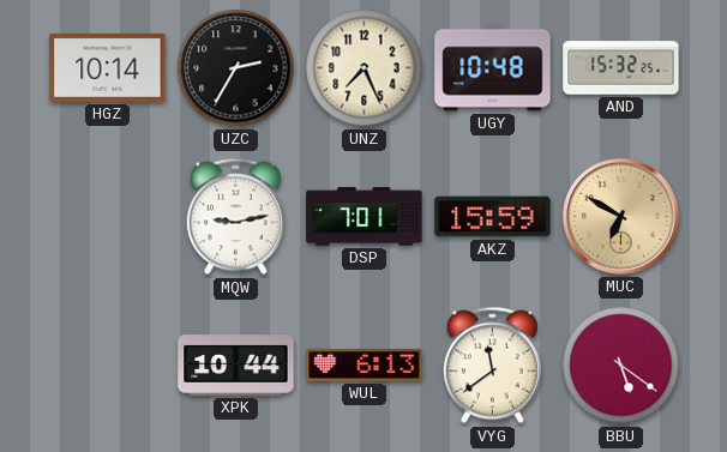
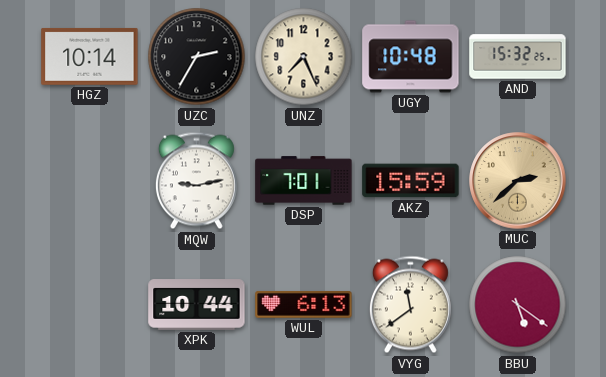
MUC: 6:50 -> 2:38 (518, 181)
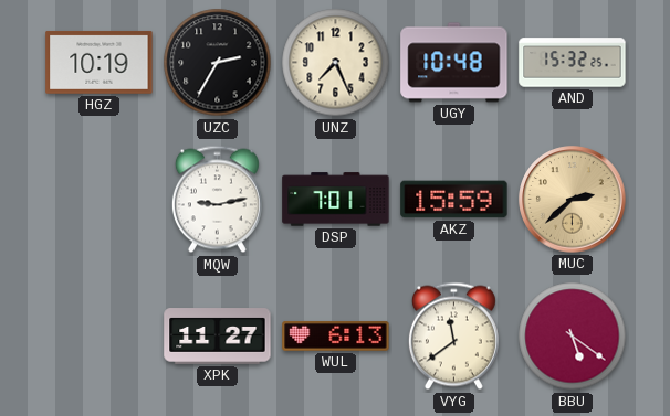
HGZ: 10:14 -> 10:19 (100, 62)
XPK: 10:44 -> 11:27 (218, 337)
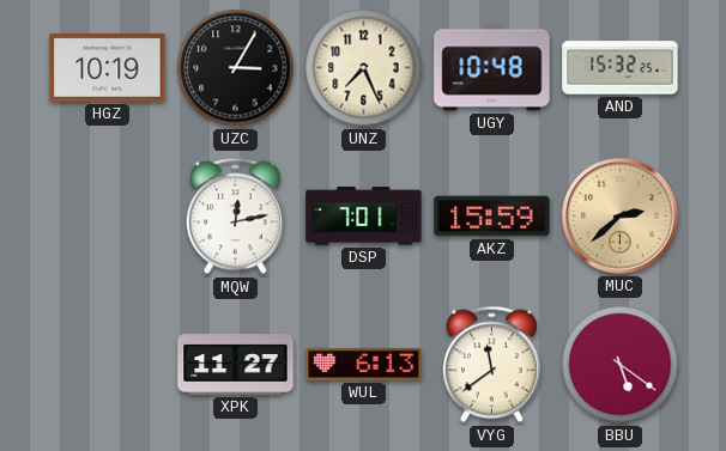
UZC: 2:35 -> 3:05 (236, 68)
MQW: 9:13 -> 12:13 (235, 217)
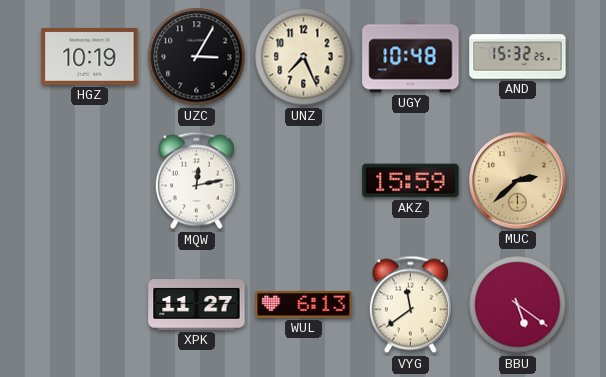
DSP: 7:01 -> none (364, 217)
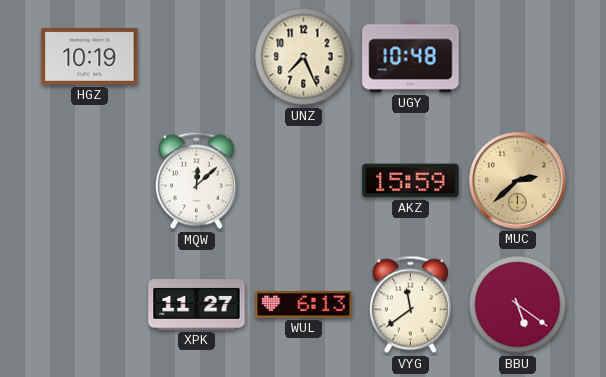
UZC: 3:05 -> none (197, 57)
AND: 15:32 -> none (518, 57)
MQW: 12:13 -> 12:08 (196, 181)
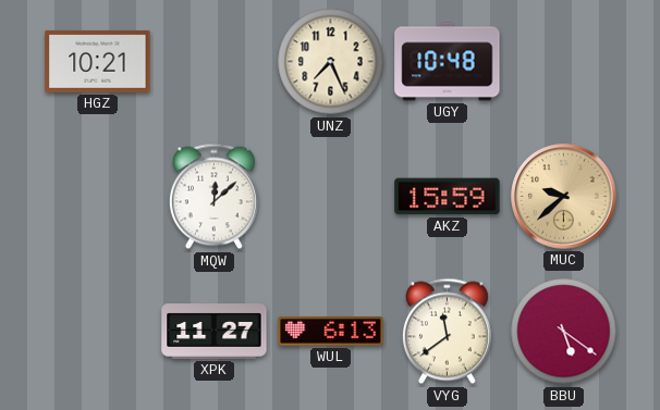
HGZ: 10:19 -> 10:21 (98, 61)
MUC: 2:38 -> 9:38 (564, 197)
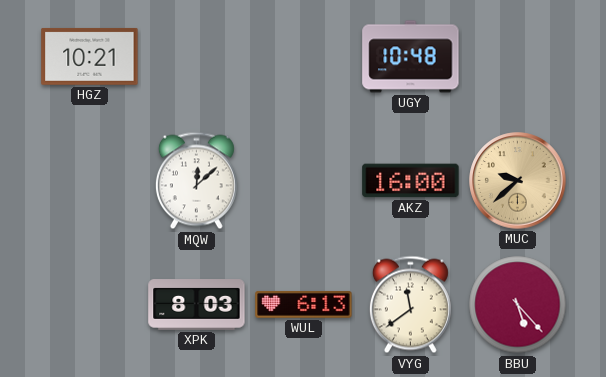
UNZ: 7:26 -> none (331, 62)
AKZ: 15:59 -> 16:00 (411, 181)
XPK: 11:27 -> 8:03 (197, 305)
BBU: 5:21 -> 5:23 (518, 305)
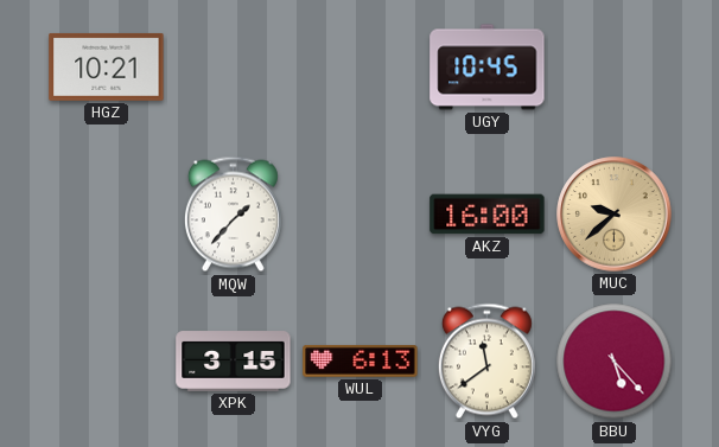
UGY: 10:48 -> 10:45 (488, 68)
MQW: 12:08 -> 1:37 (233, 215)
XPK: 8:03 -> 3:15 (234, 362)
